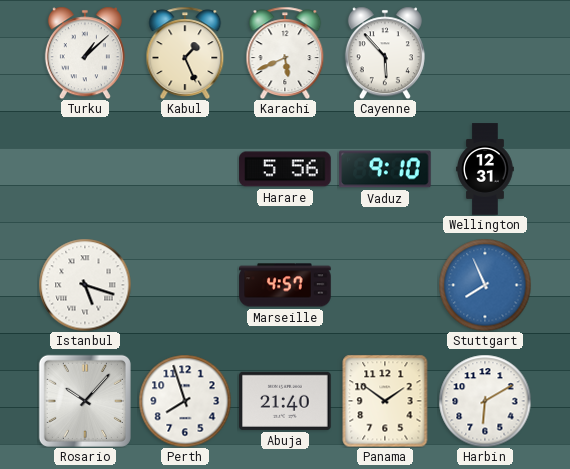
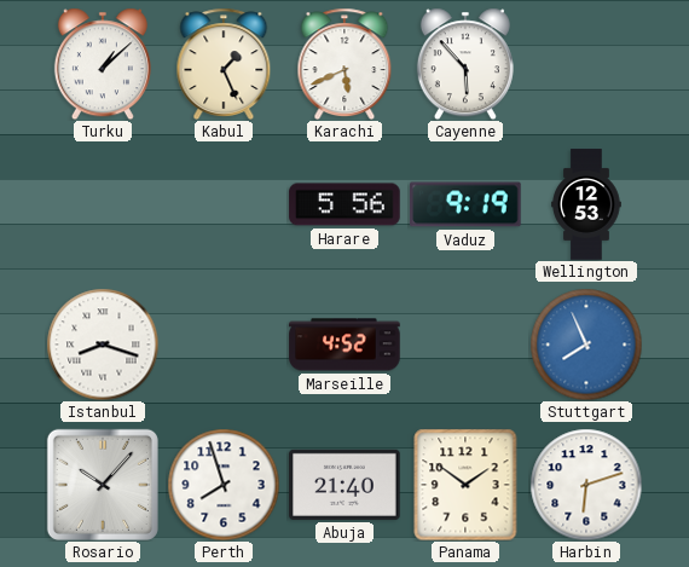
Vaduz: 9:10 -> 9:19 (465, 204)
Wellington: 12:31 -> 12:53 (586, 204)
Istanbul: 5:18 -> 8:18 (103, 345)
Marseille: 4:57 -> 4:52 (344, 345)
Harbin: 6:10 -> 6:12 (586, 485)
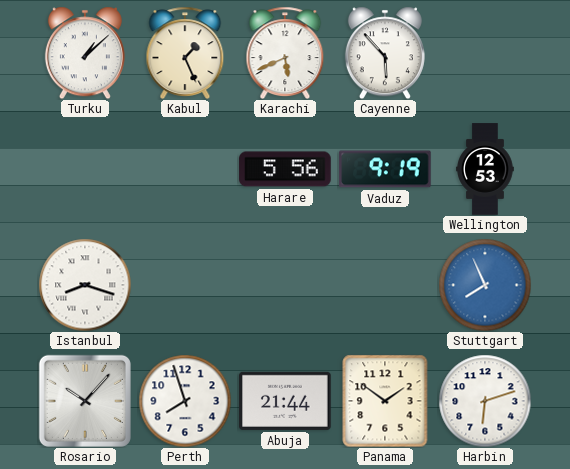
Marseille: 4:52 -> none (344, 345)
Abuja: 21:40 -> 21:44 (285, 401)
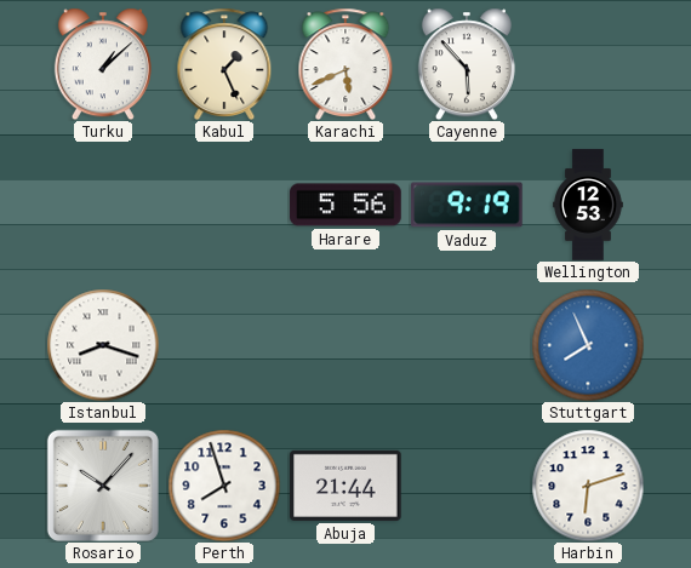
Panama: 1:51 -> none (385, 401)
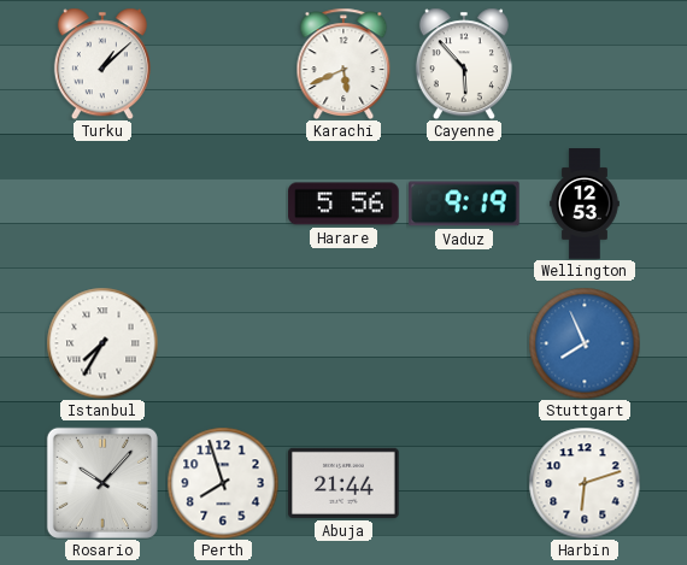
Kabul: 1:26 -> none (224, 63)
Istanbul: 8:18 -> 7:35 (102, 343)
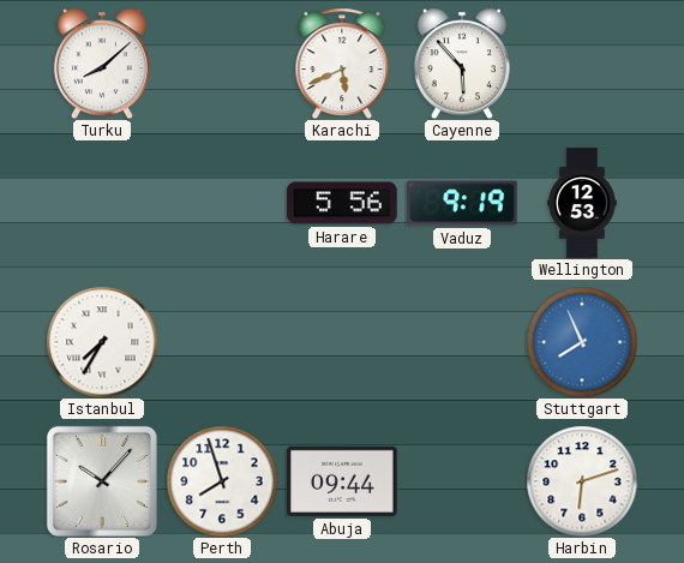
Turku: 1:08 -> 8:08 (102, 64)
Abuja: 21:44 -> 09:44 (342, 481)
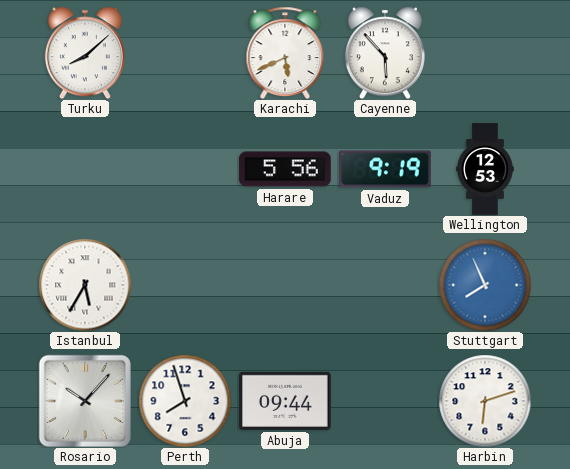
Istanbul: 7:35 -> 5:35 (85, 285)
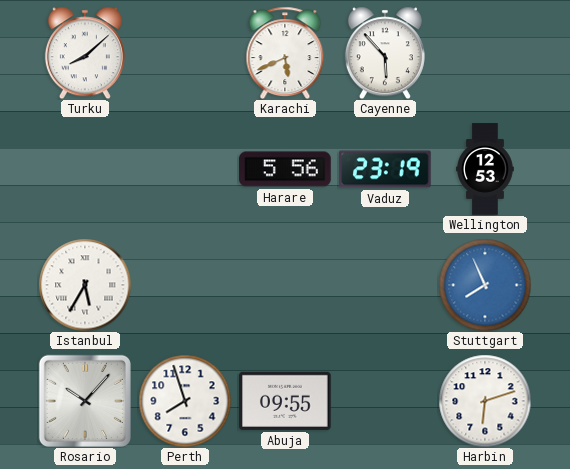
Vaduz: 9:19 -> 23:19 (385, 169)
Abuja: 09:44 -> 09:55 (285, 401)
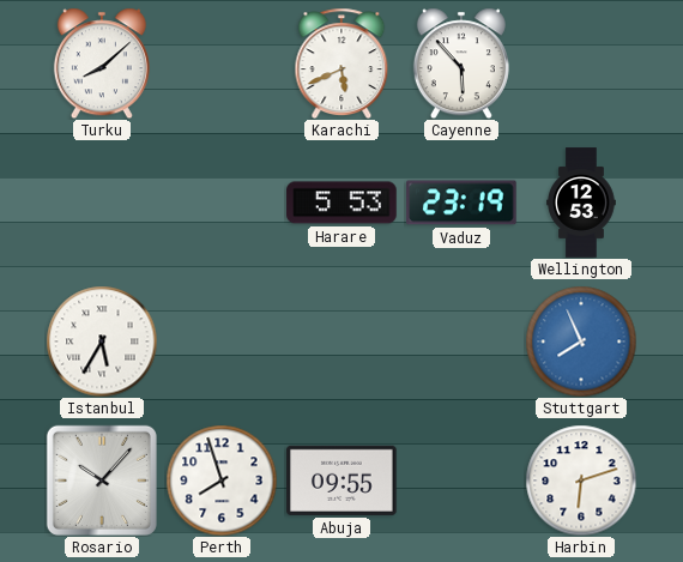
Harare: 5:56 -> 5:53 (341, 203)
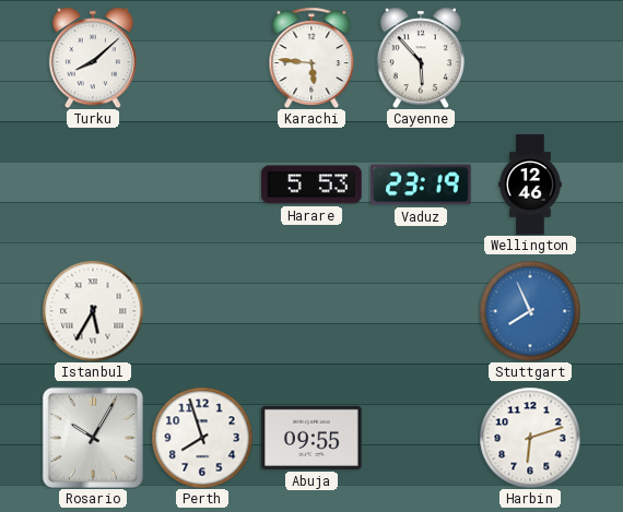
Karachi: 5:41 -> 5:46 (311, 57)
Wellington: 12:53 -> 12:46 (530, 184)
Rosario: 10:07 -> 10:05 (93, 438)
